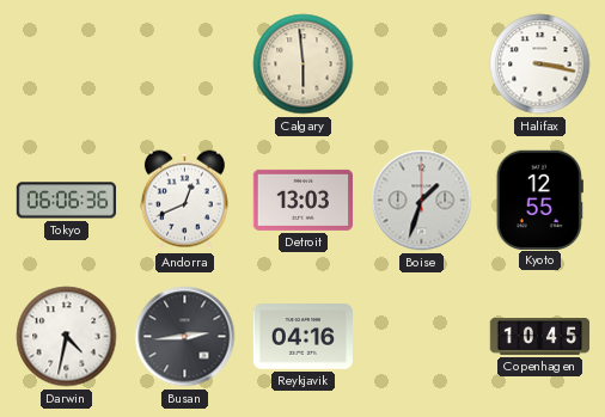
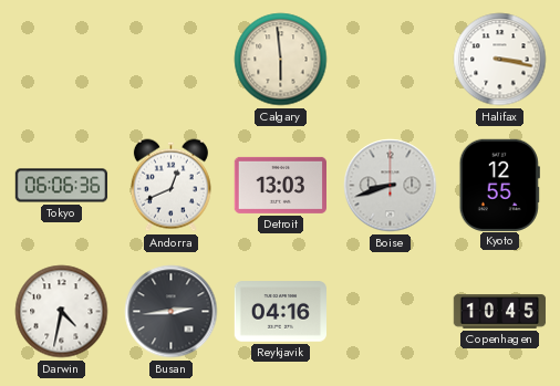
Boise: 1:33 -> 8:42 (391, 186)
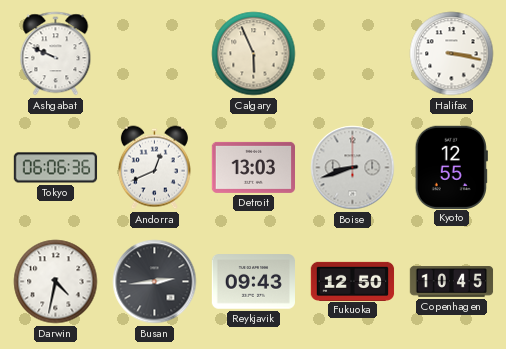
Ashgabat: none -> 9:49 (56, 54)
Calgary: 5:59 -> 5:56 (254, 54)
Reykjavik: 04:16 -> 09:43 (253, 282)
Fukuoka: none -> 12:50 (353, 281)
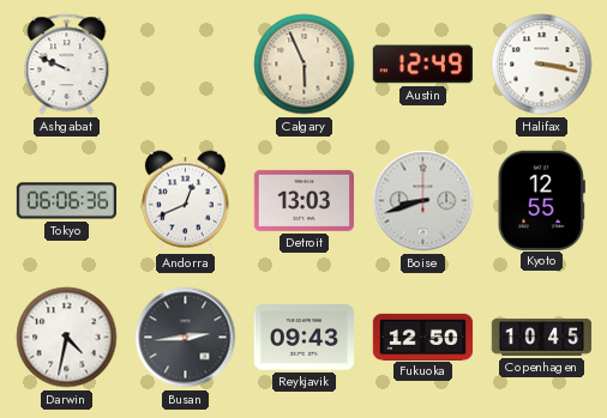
Austin: none -> 12:49 (422, 65)
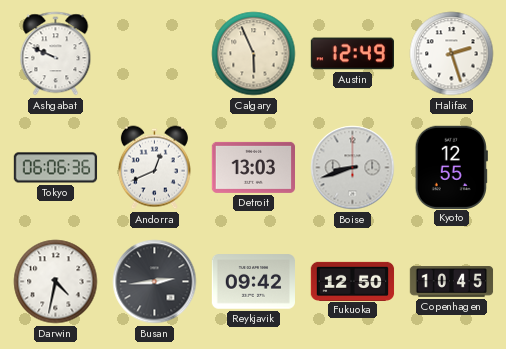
Halifax: 3:17 -> 2:27 (452, 54)
Reykjavik: 09:43 -> 09:42 (253, 282)
